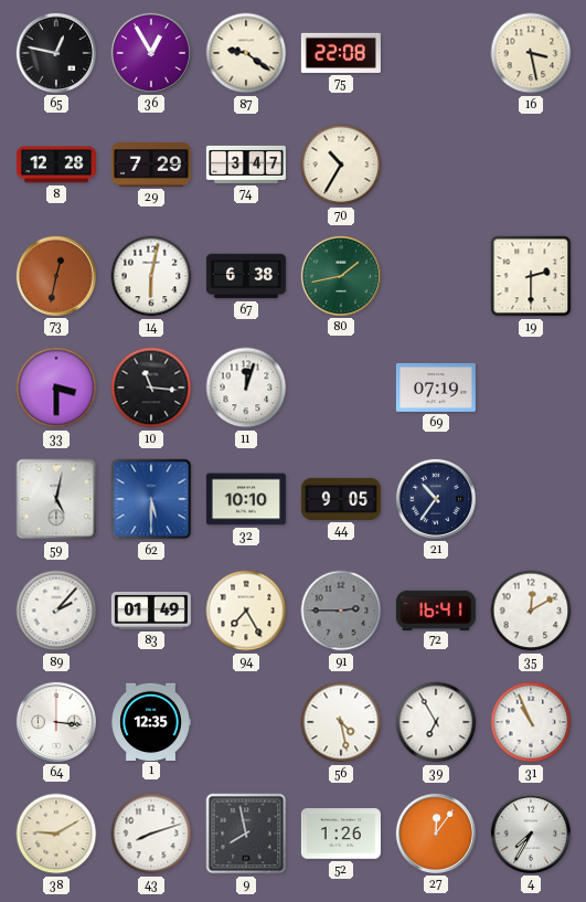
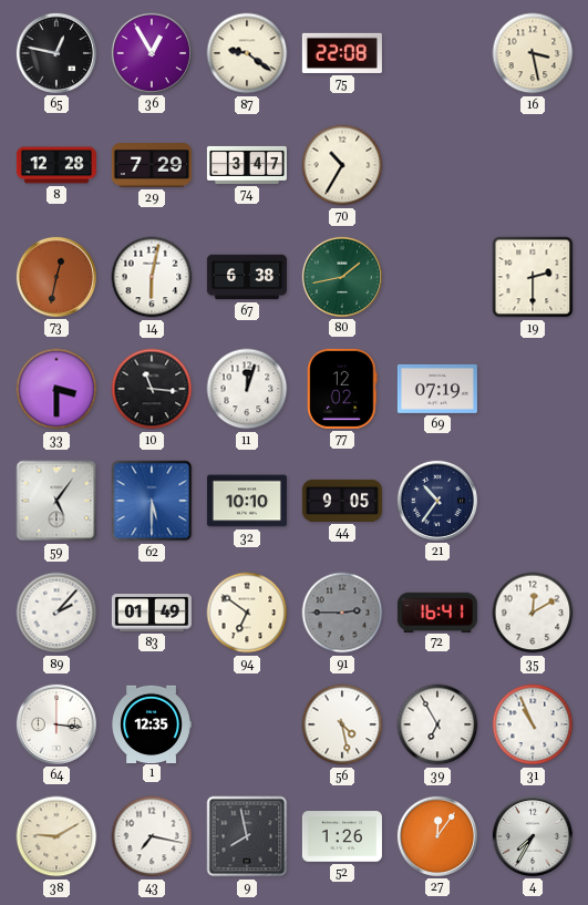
77: none -> 12:02 (342, 389)
59: 5:02 -> 5:06 (56, 501)
94: 7:25 -> 6:51 (247, 613)
43: 8:12 -> 7:17 (152, 836)
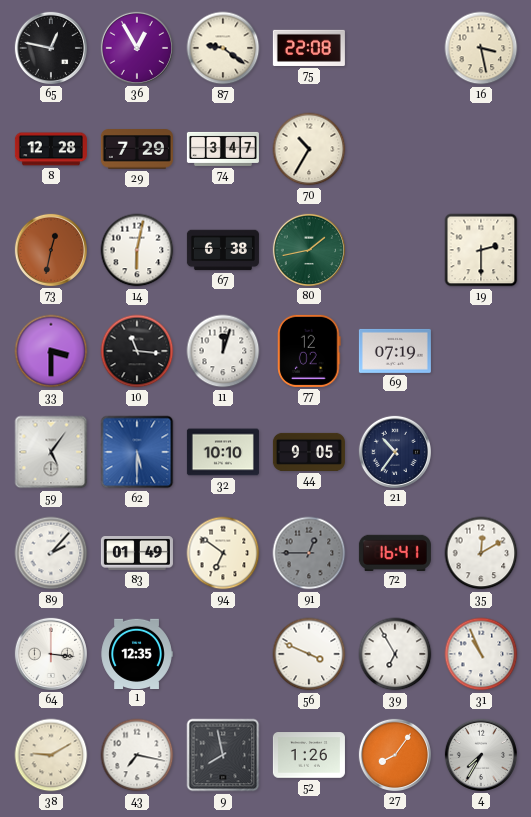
91: 2:45 -> 12:45 (309, 553)
56: 4:28 -> 3:49 (309, 654)
27: 12:06 -> 8:06 (395, 755)
